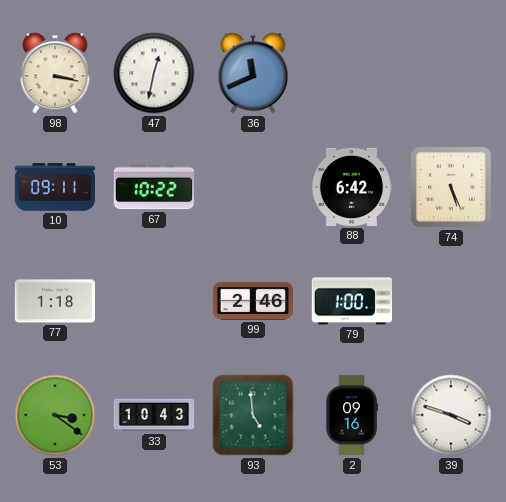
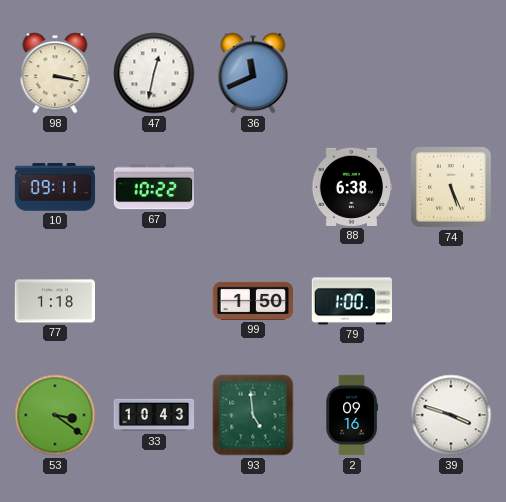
88: 6:42 -> 6:38 (351, 187)
99: 2:46 -> 1:50 (252, 301)
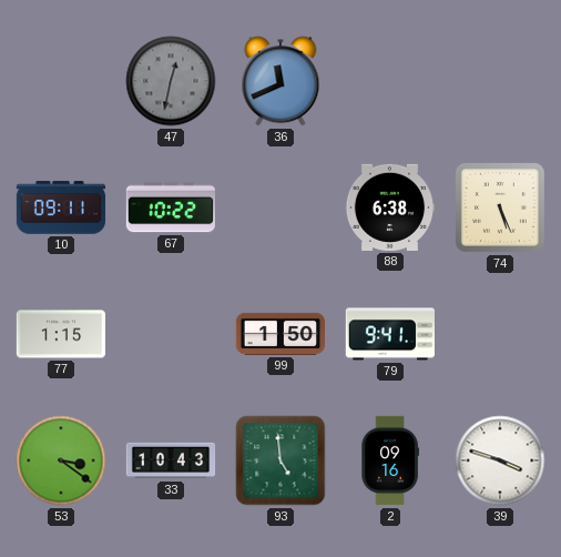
98: 3:17 -> none (55, 73)
47 dial: white -> grey (171, 81)
77: 1:18 -> 1:15 (60, 334)
79: 1:00 -> 9:41 (389, 334)
